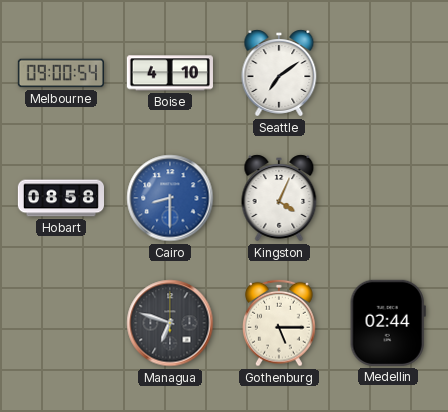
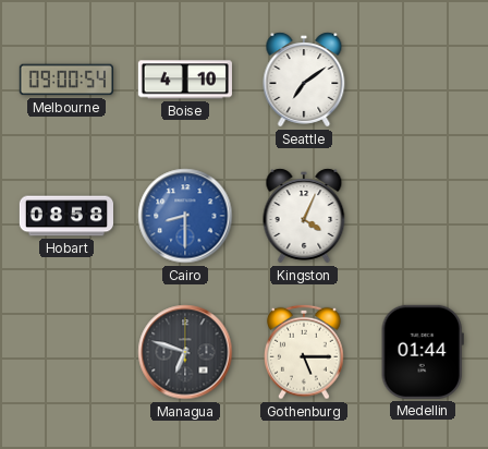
Medellin: 02:44 -> 01:44 (423, 352)
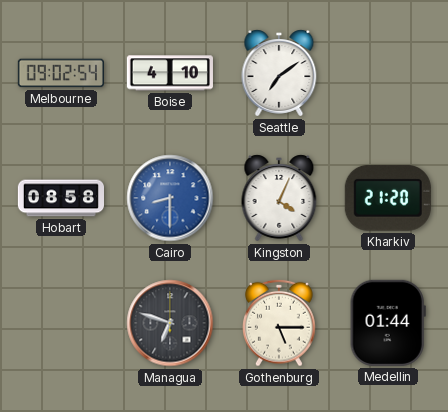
Melbourne: 09:00 -> 09:02 (61, 73)
Kharkiv: none -> 21:20 (388, 198)
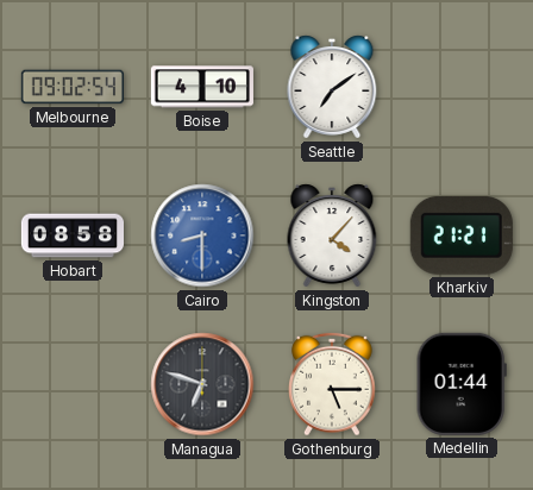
Kingston: 4:04 -> 4:07 (332, 235)
Kharkiv: 21:20 -> 21:21 (462, 235)
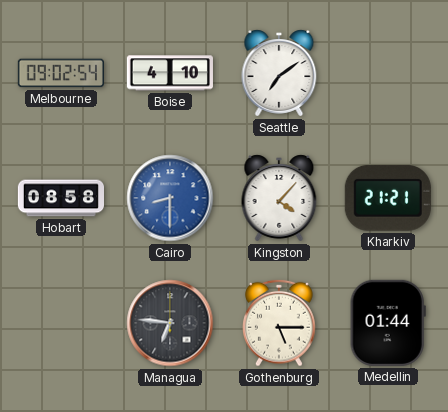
Managua: 6:48 -> 6:46 (170, 323)
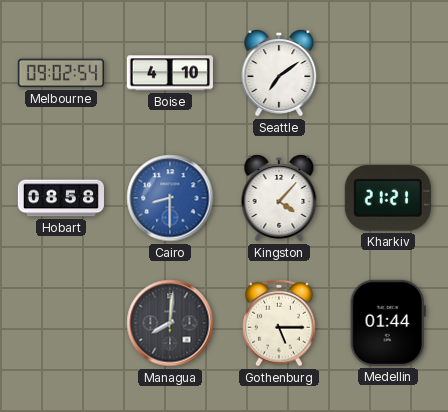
Managua: 6:46 -> 8:01 (170, 323)
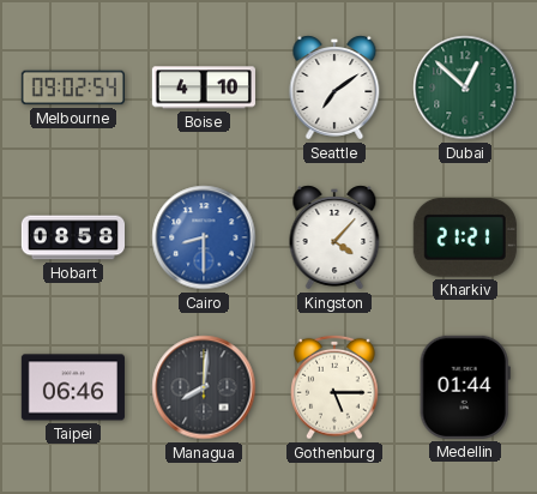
Dubai: none -> 12:52 (465, 88)
Taipei: none -> 06:46 (73, 387)
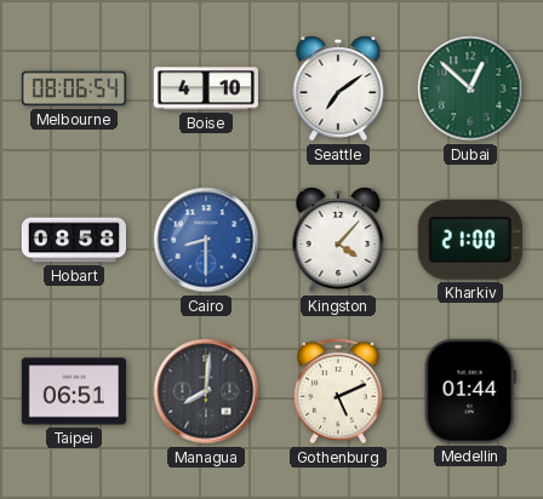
Melbourne: 09:02 -> 08:06 (74, 88)
Kharkiv: 21:21 -> 21:00 (470, 240)
Taipei: 06:46 -> 06:51 (74, 391)
Gothenburg: 5:15 -> 5:11 (339, 391)
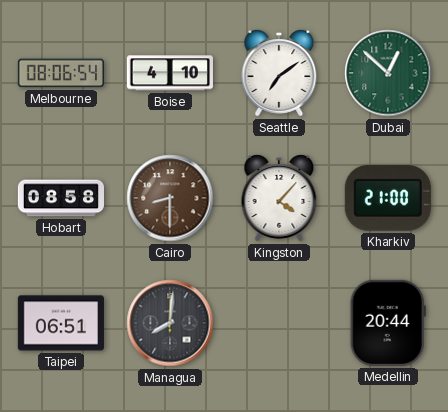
Cairo dial: blue -> brown (170, 198)
Gothenburg: 5:11 -> none (339, 391)
Medellin: 01:44 -> 20:44 (388, 323)
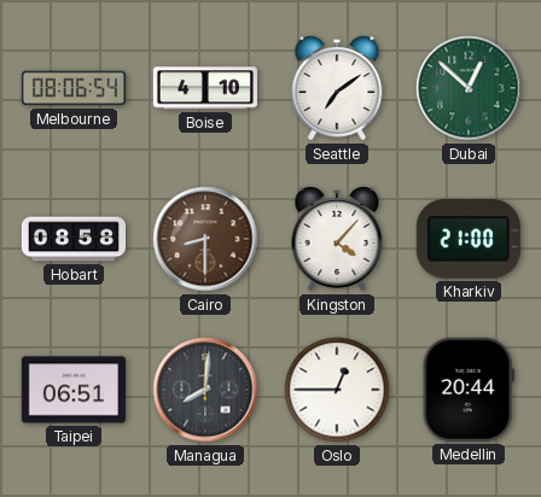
Oslo: none -> 12:45 (337, 390)
